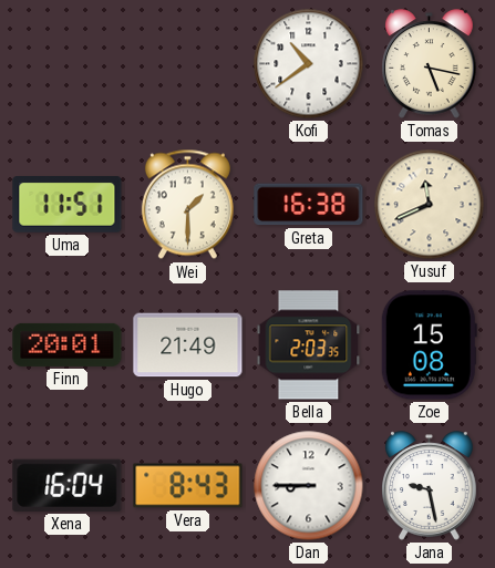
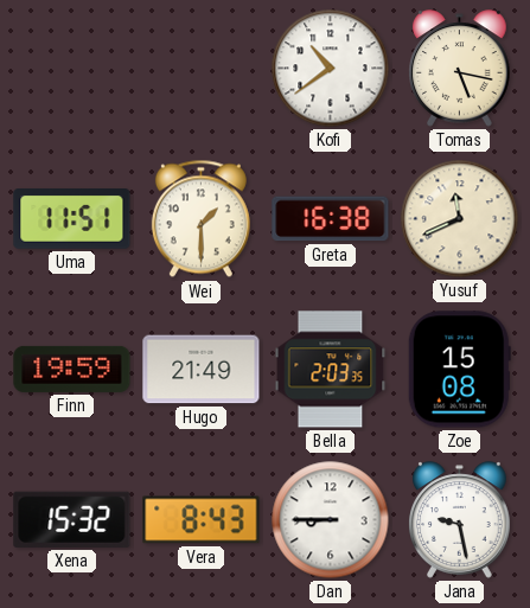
Finn: 20:01 -> 19:59 (72, 369)
Xena: 16:04 -> 15:32 (72, 519)
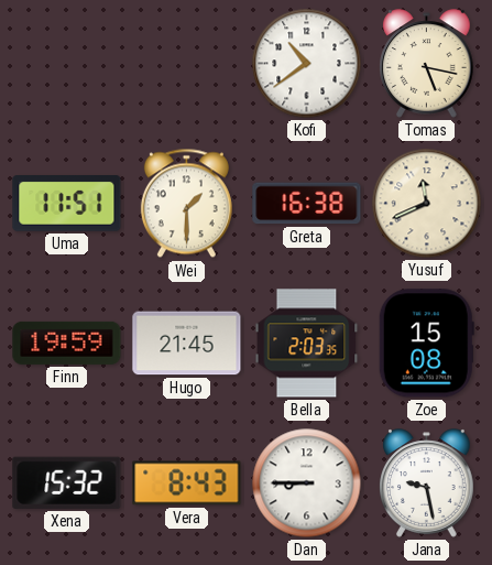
Hugo: 21:49 -> 21:45 (187, 344)
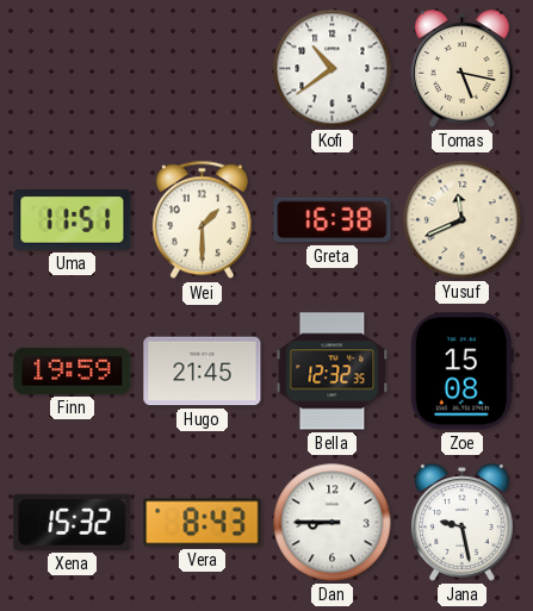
Bella: 2:03 -> 12:32 (333, 372)
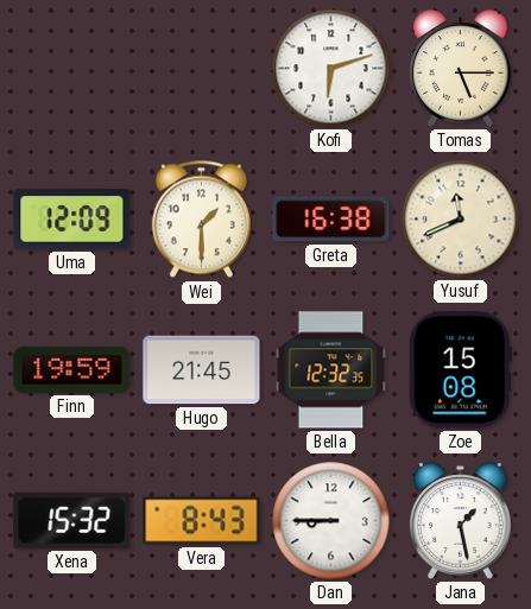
Kofi: 10:39 -> 6:12 (331, 69)
Tomas: 5:17 -> 5:15 (461, 69)
Uma: 11:51 -> 12:09 (72, 220)
Jana: 9:28 -> 1:28 (461, 521)
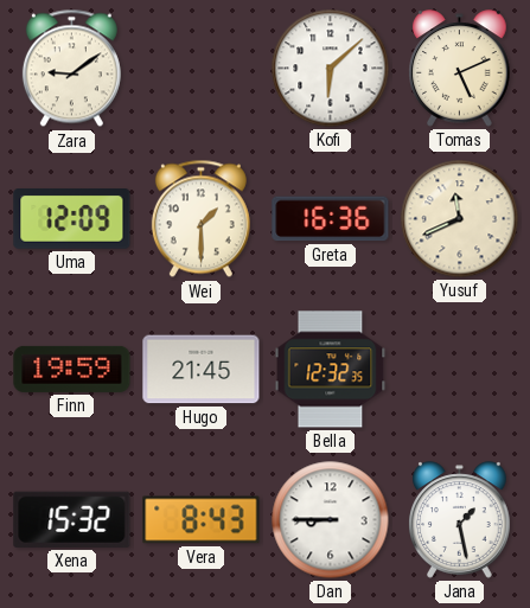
Zara: none -> 9:09 (71, 69)
Kofi: 6:12 -> 6:08 (331, 69)
Tomas: 5:15 -> 5:11 (460, 69)
Greta: 16:38 -> 16:36 (331, 219)
Zoe: 15:08 -> none (460, 370)
